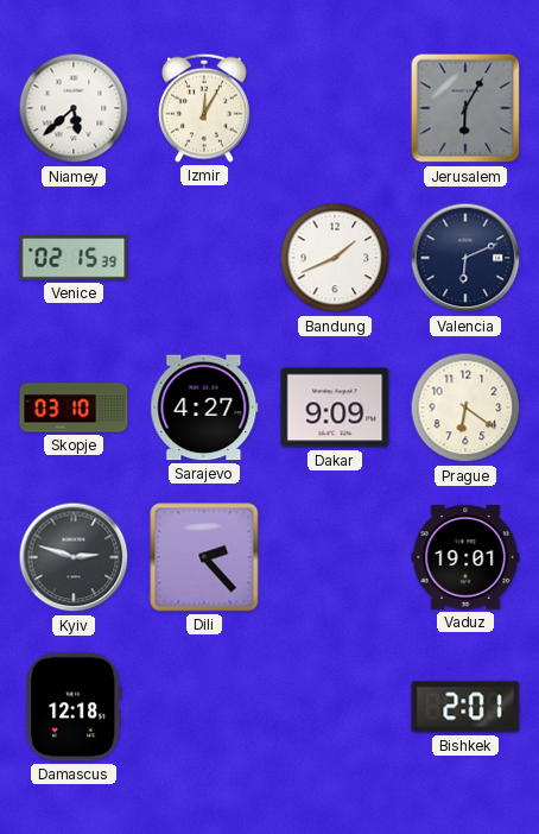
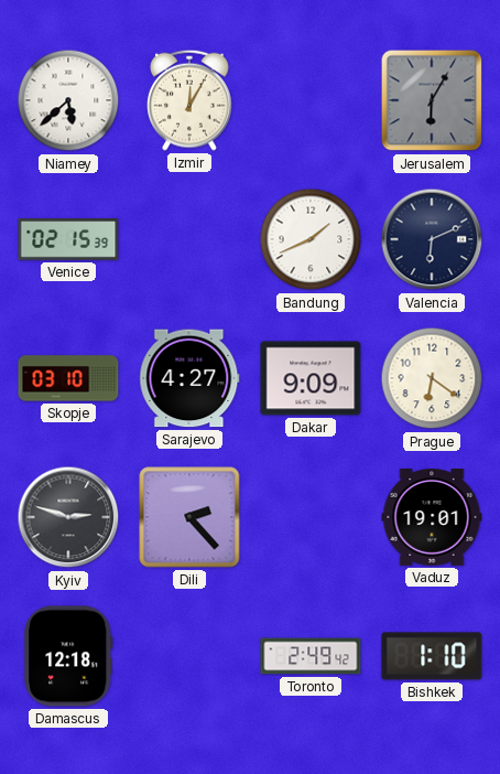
Toronto: none -> 2:49 (311, 656)
Bishkek: 2:01 -> 1:10 (432, 656)
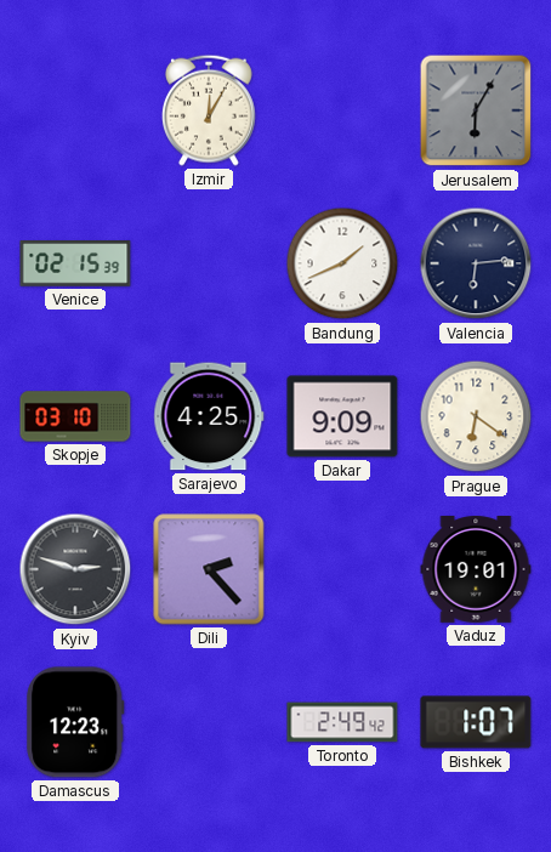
Niamey: 5:38 -> none (68, 100)
Valencia: 6:11 -> 6:14 (476, 263)
Sarajevo: 4:27 -> 4:25 (209, 416)
Damascus: 12:18 -> 12:23 (75, 722)
Bishkek: 1:10 -> 1:07 (476, 722)
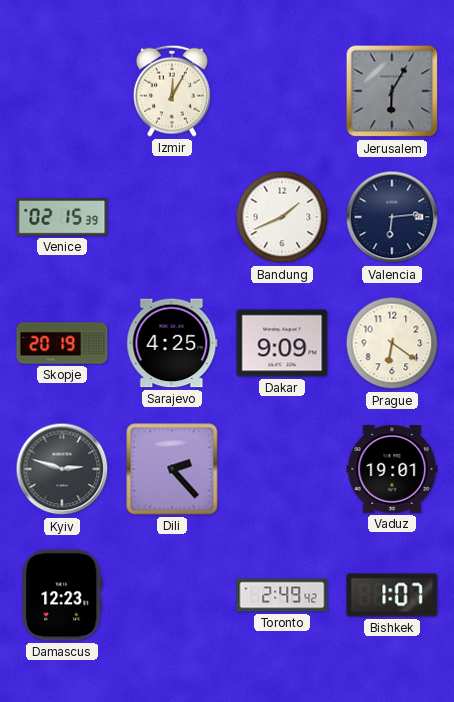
Skopje: 03:10 -> 20:19 (62, 343)
